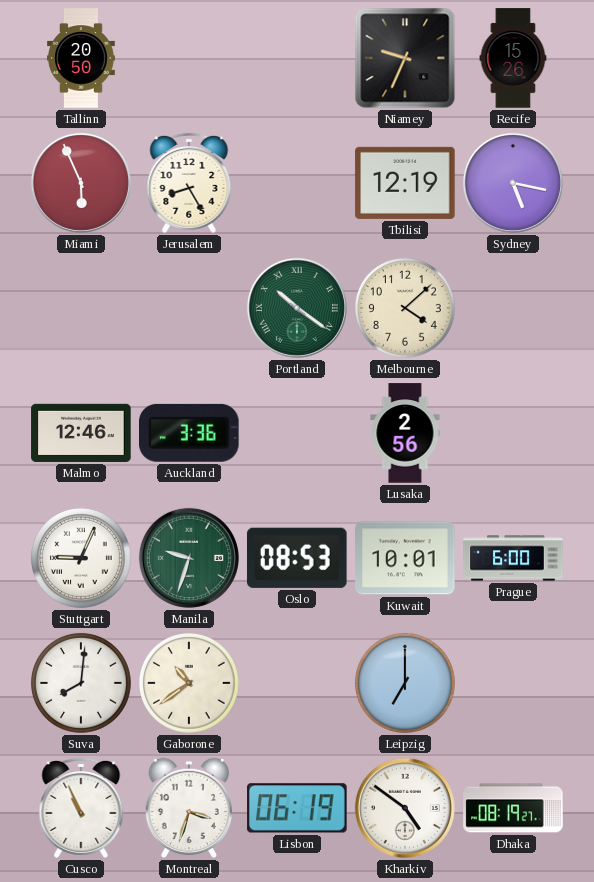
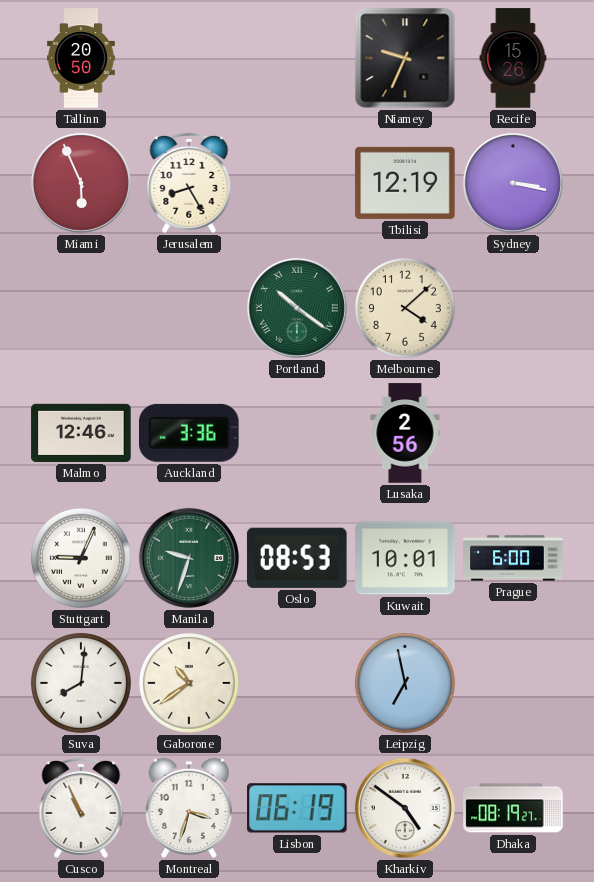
Sydney: 5:17 -> 3:17 (513, 183)
Leipzig: 7:00 -> 6:58 (405, 683)
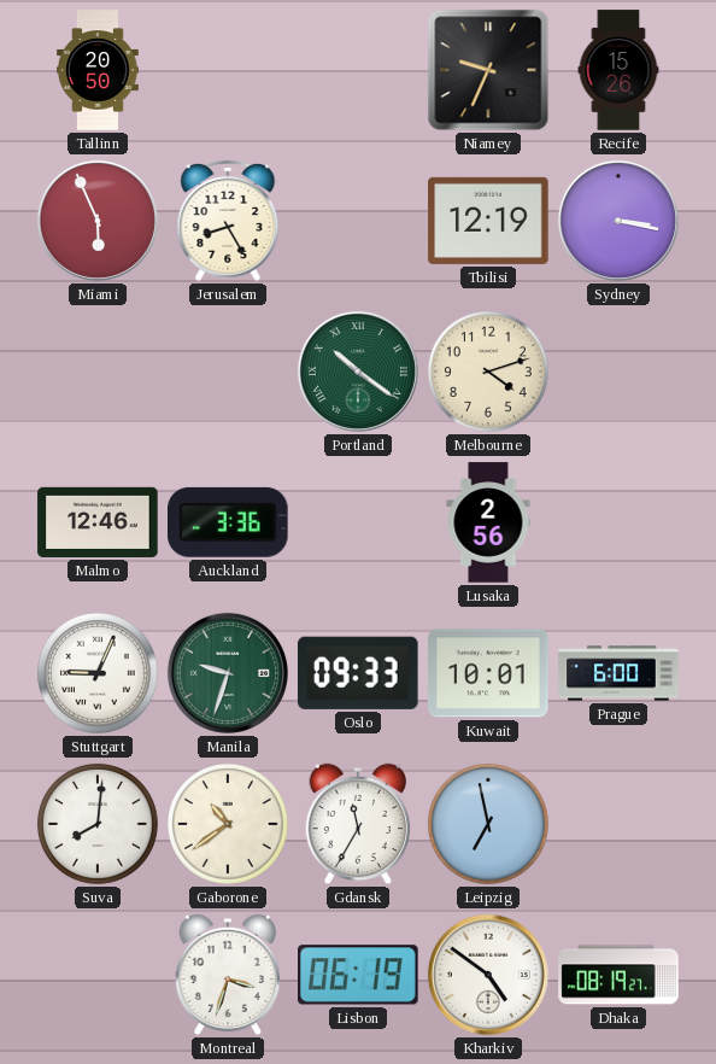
Melbourne: 4:08 -> 4:12 (488, 372)
Oslo: 08:53 -> 09:33 (358, 673)
Gdansk: none -> 11:35 (358, 824)
Cusco: 10:56 -> none (81, 808)
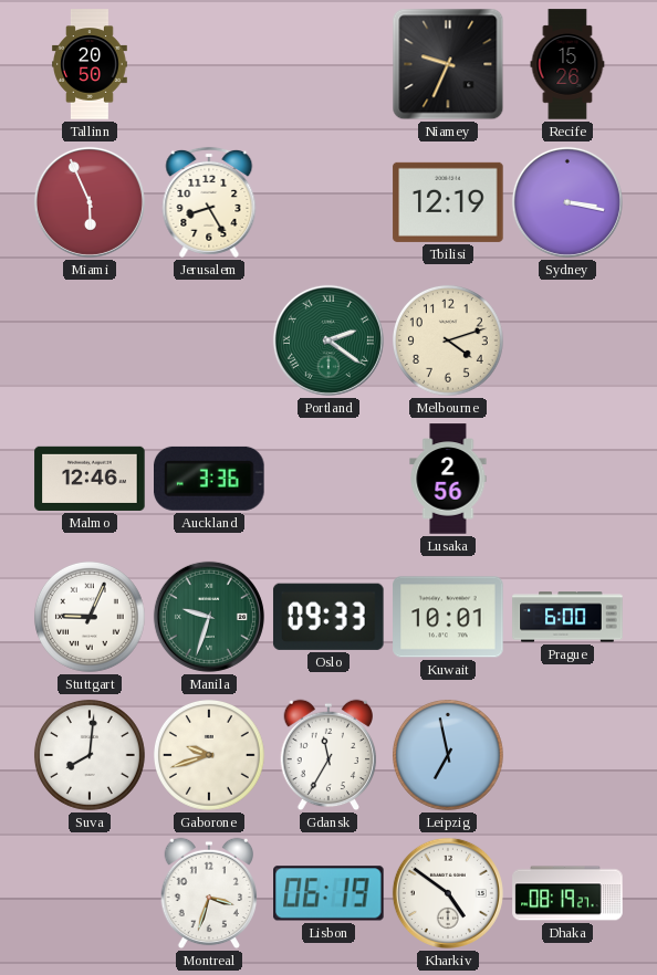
Portland: 10:21 -> 2:21 (328, 340)
Gaborone: 10:39 -> 9:42 (209, 755)
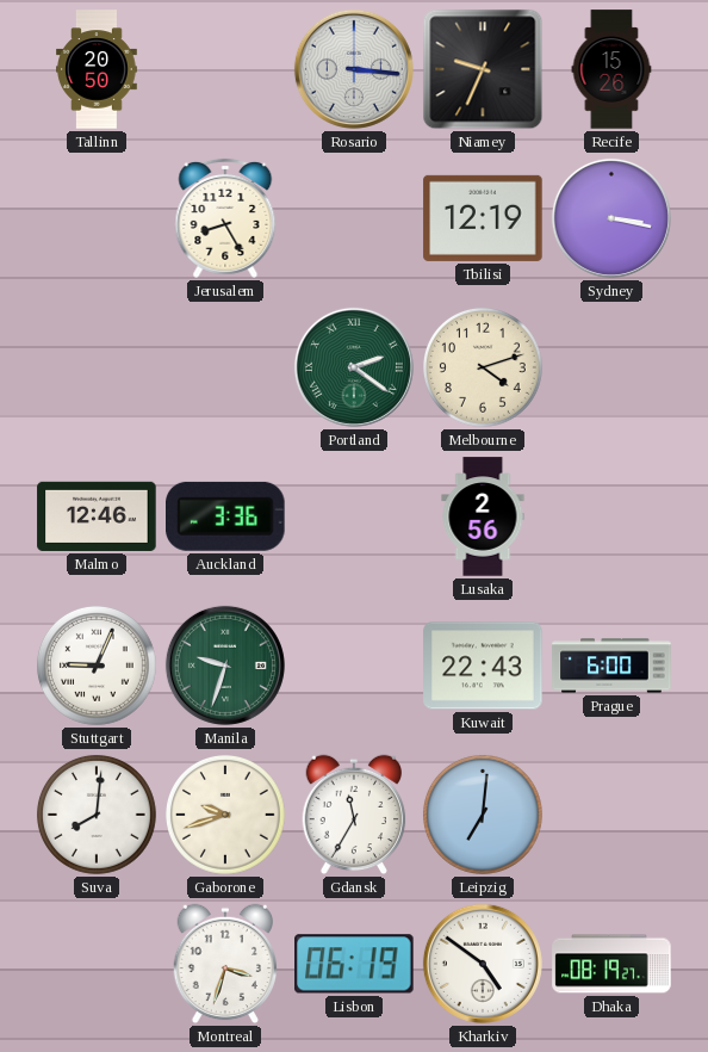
Rosario: none -> 3:16 (354, 69)
Miami: 5:56 -> none (90, 202)
Oslo: 09:33 -> none (328, 617)
Kuwait: 10:01 -> 22:43 (483, 666)
Leipzig: 6:58 -> 7:01 (483, 815)
